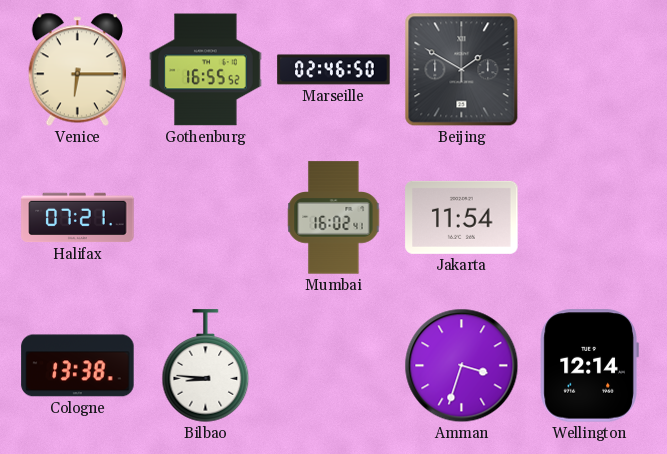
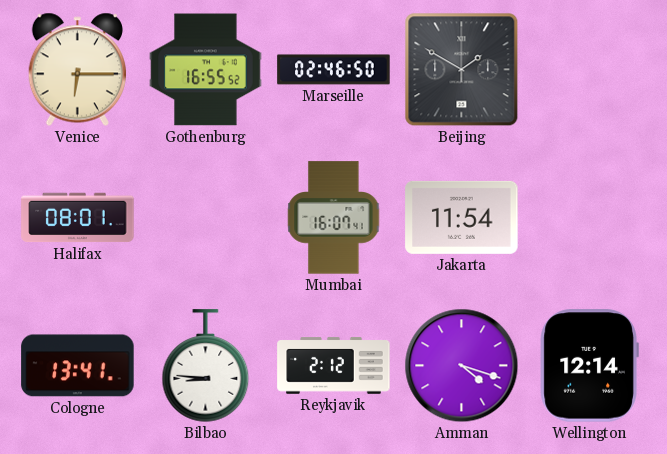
Halifax: 07:21 -> 08:01 (78, 218)
Mumbai: 16:02 -> 16:07 (334, 218)
Cologne: 13:38 -> 13:41 (78, 366)
Reykjavik: none -> 2:12 (334, 366)
Amman: 3:33 -> 4:18 (462, 366)
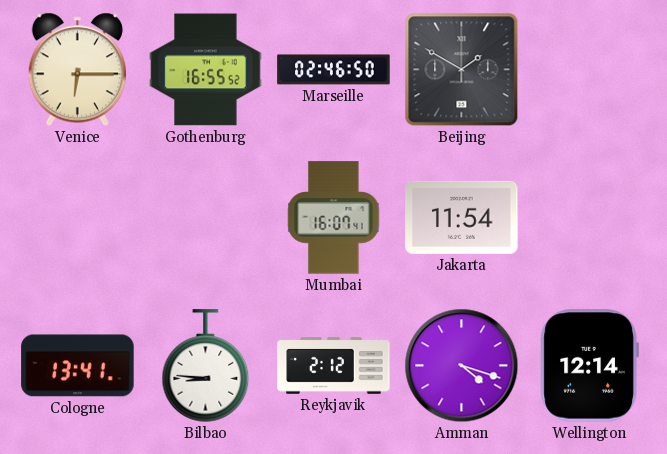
Halifax: 08:01 -> none (78, 218)
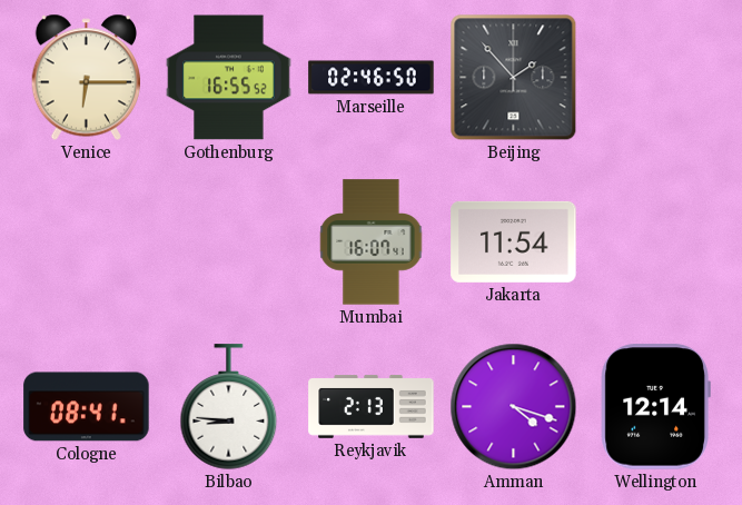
Beijing: 1:50 -> 1:53 (514, 78)
Cologne: 13:41 -> 08:41 (87, 407)
Reykjavik: 2:12 -> 2:13 (372, 407)
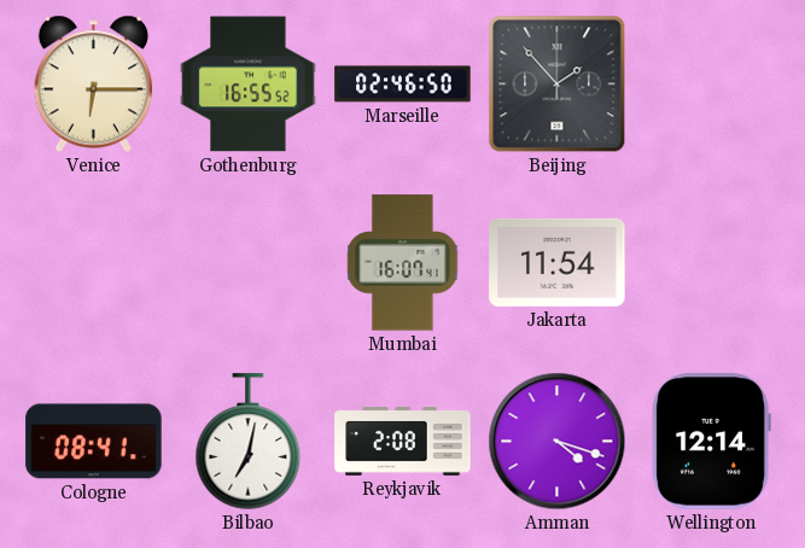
Bilbao: 8:46 -> 7:02 (249, 442)
Reykjavik: 2:13 -> 2:08 (403, 442)
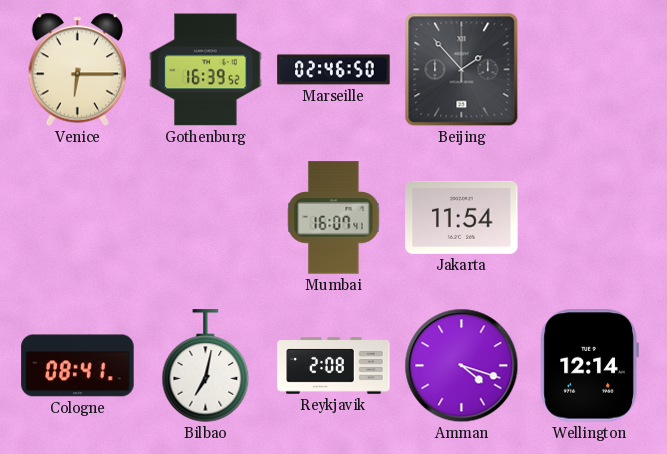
Gothenburg: 16:55 -> 16:39 (206, 70)
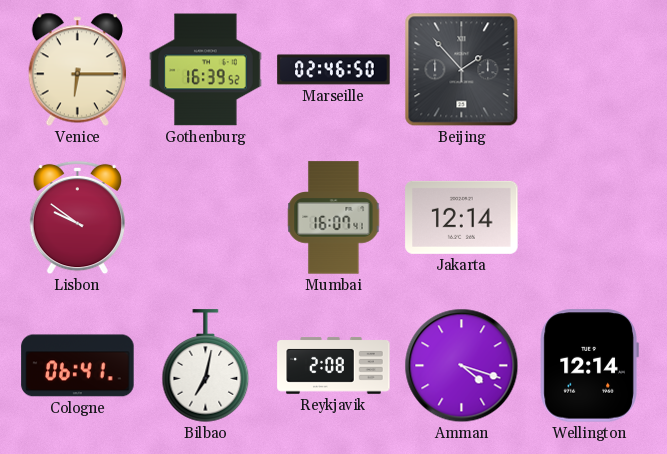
Lisbon: none -> 9:51 (77, 218)
Jakarta: 11:54 -> 12:14 (462, 217)
Cologne: 08:41 -> 06:41 (78, 366)
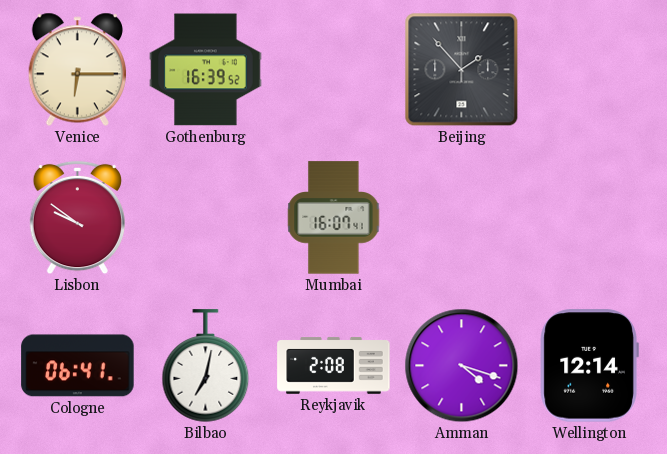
Marseille: 02:46 -> none (334, 70)
Jakarta: 12:14 -> none (462, 217)
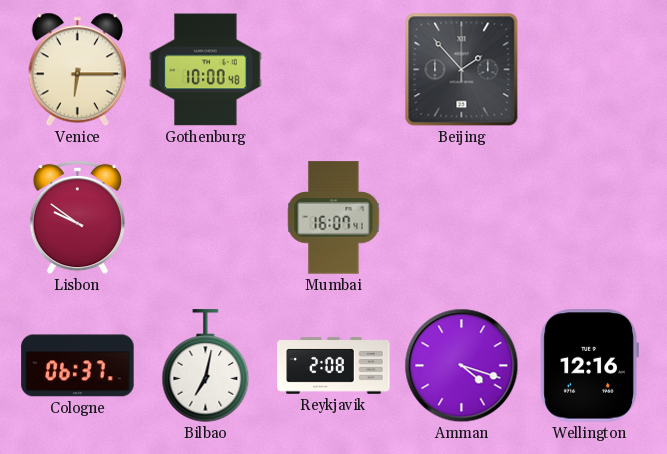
Gothenburg: 16:39 -> 10:00 (206, 70)
Cologne: 06:41 -> 06:37 (78, 366)
Wellington: 12:14 -> 12:16 (589, 366)
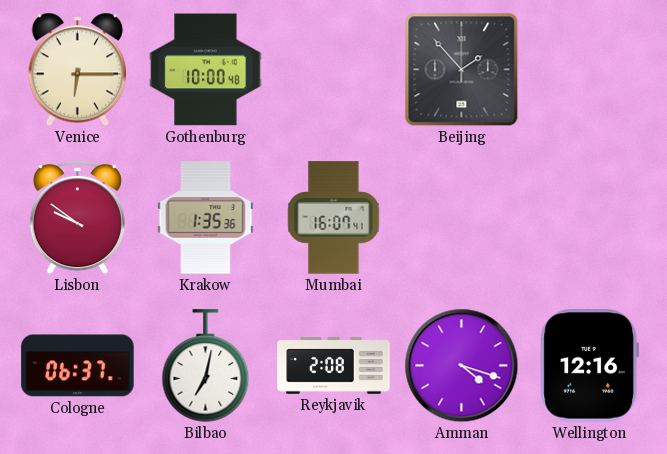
Krakow: none -> 1:35 (206, 218)
